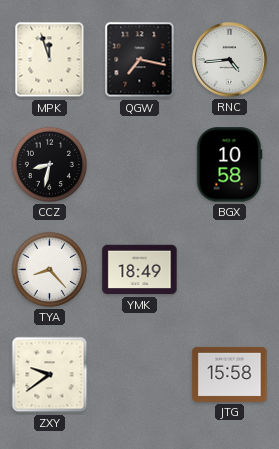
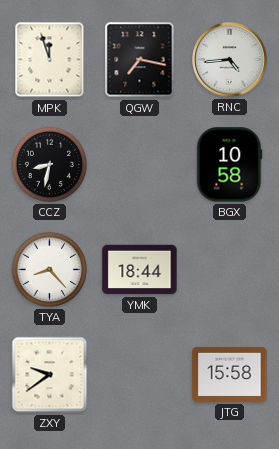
YMK: 18:49 -> 18:44 (140, 270)
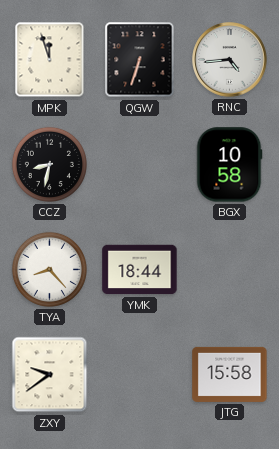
QGW: 7:17 -> 6:33 (140, 60)
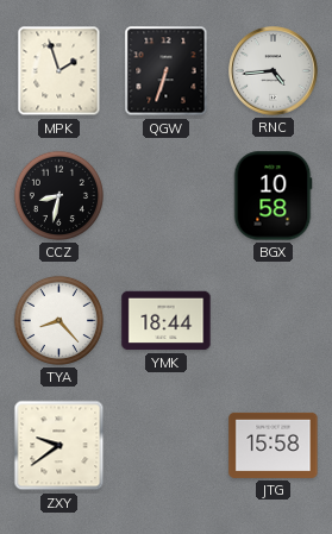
MPK: 11:57 -> 1:57 (59, 71)
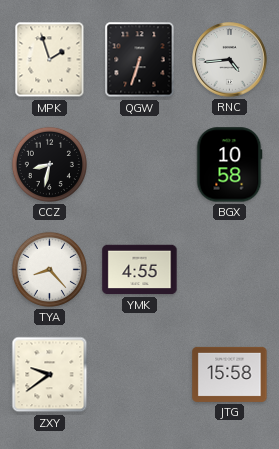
YMK: 18:44 -> 4:55 (140, 270)
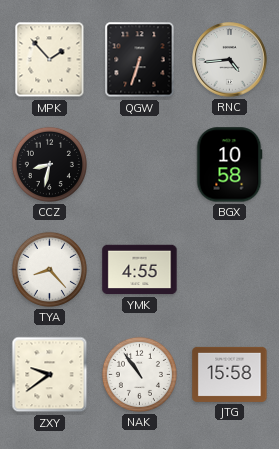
MPK: 1:57 -> 1:53 (50, 60)
NAK: none -> 10:54 (139, 374)
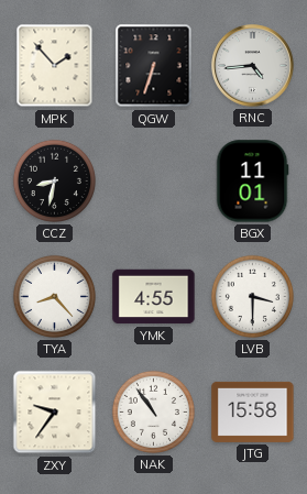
BGX: 10:58 -> 11:01 (252, 182)
LVB: none -> 3:30 (252, 296)
ZXY: 9:39 -> 9:36 (55, 413)
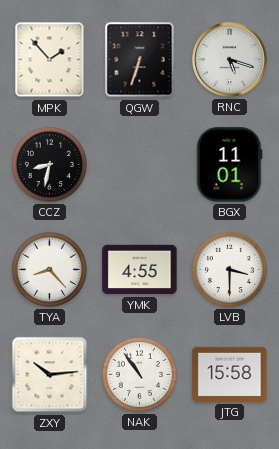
RNC: 4:44 -> 5:18 (230, 60)
ZXY: 9:36 -> 10:14 (50, 375)
